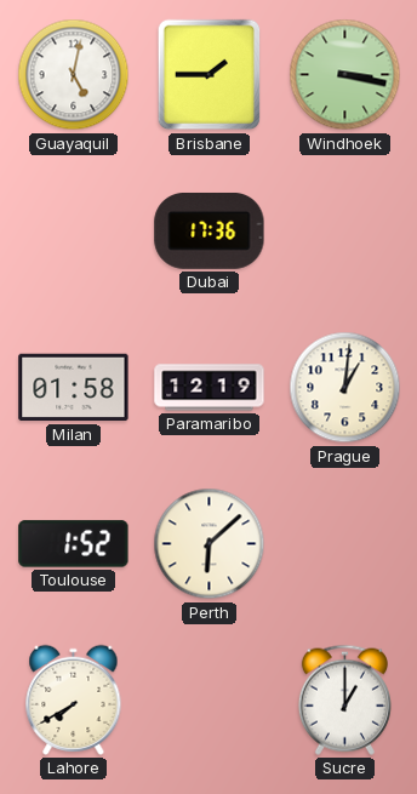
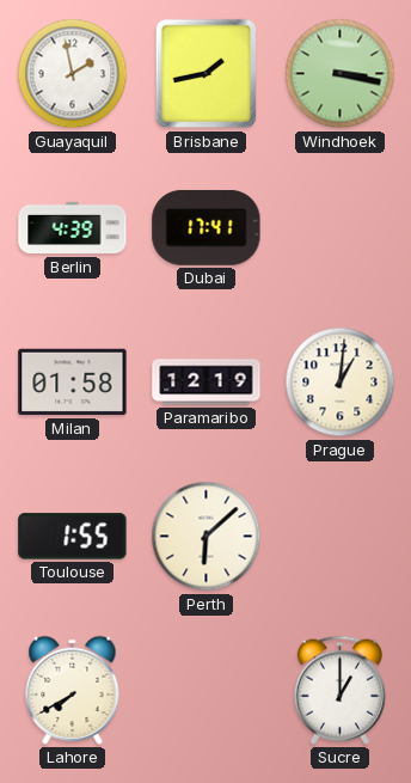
Guayaquil: 5:02 -> 1:58 (73, 74)
Brisbane: 1:45 -> 1:43 (207, 74)
Berlin: none -> 4:39 (73, 228)
Dubai: 17:36 -> 17:41 (207, 227)
Toulouse: 1:52 -> 1:55 (73, 537)
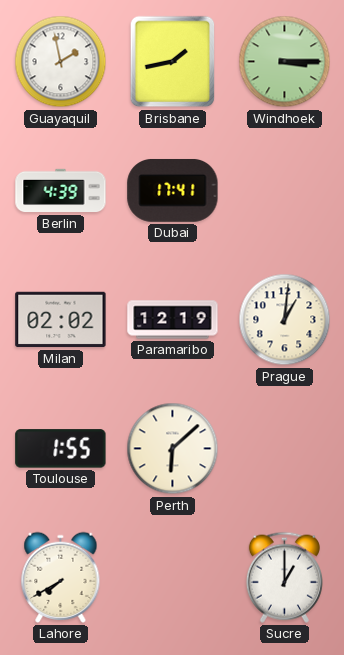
Windhoek: 3:17 -> 3:15 (285, 62)
Milan: 01:58 -> 02:02 (61, 320)
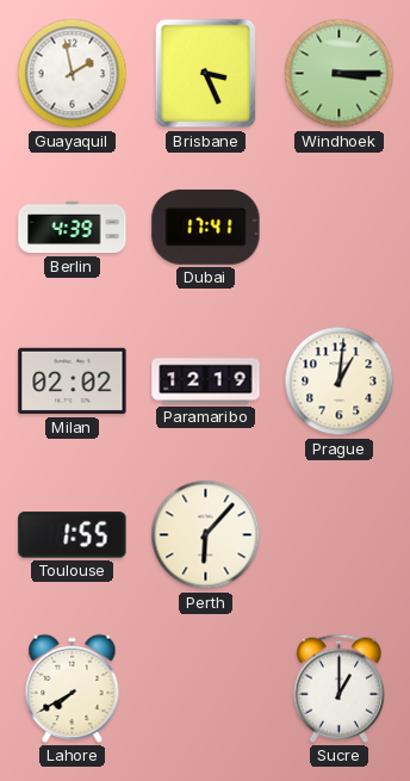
Brisbane: 1:43 -> 3:26 (206, 74)
Perth: 6:08 -> 6:07 (206, 535)
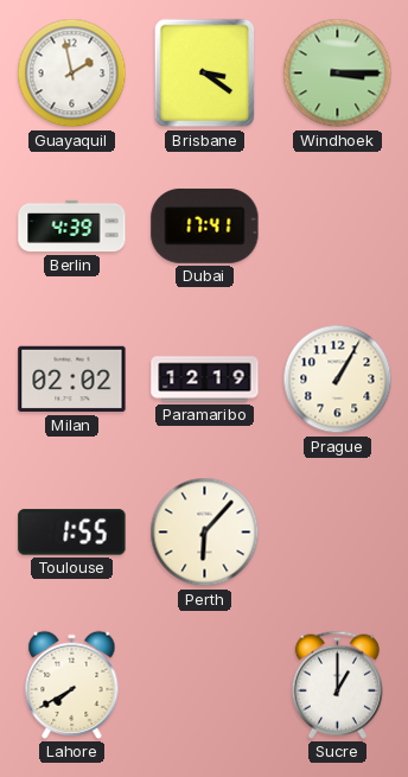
Brisbane: 3:26 -> 3:21 (205, 74)
Prague: 1:01 -> 1:05 (338, 380)
